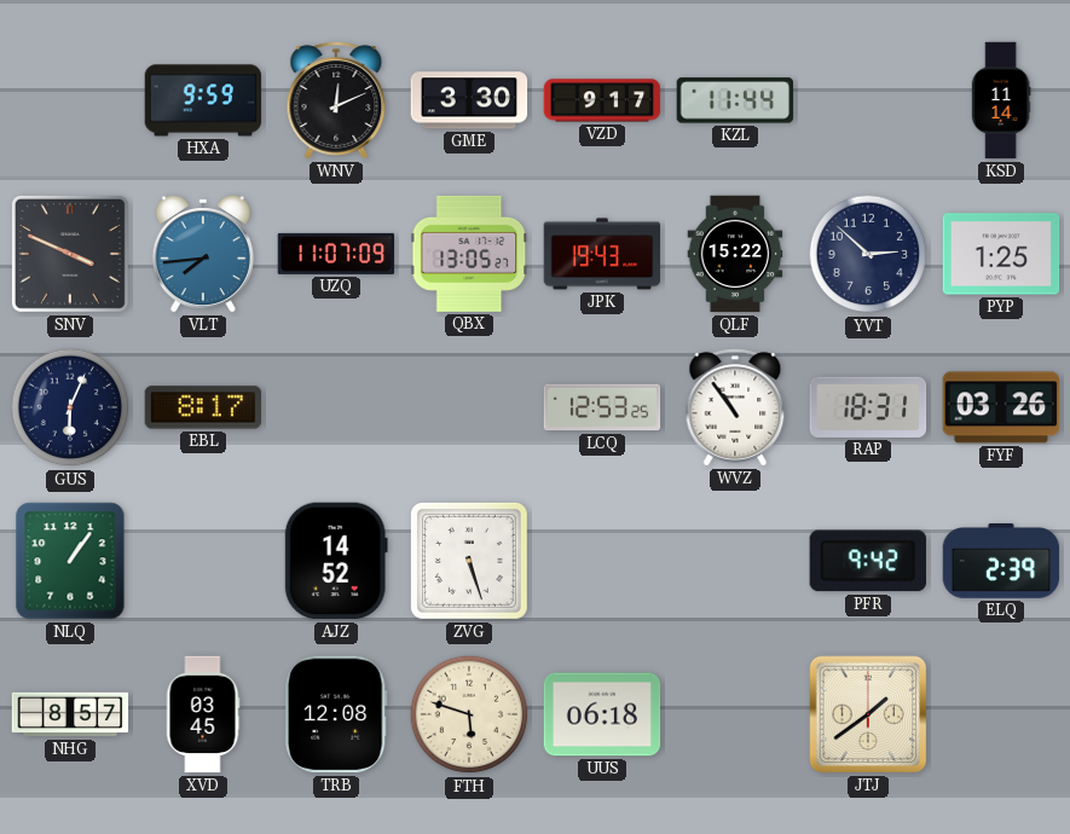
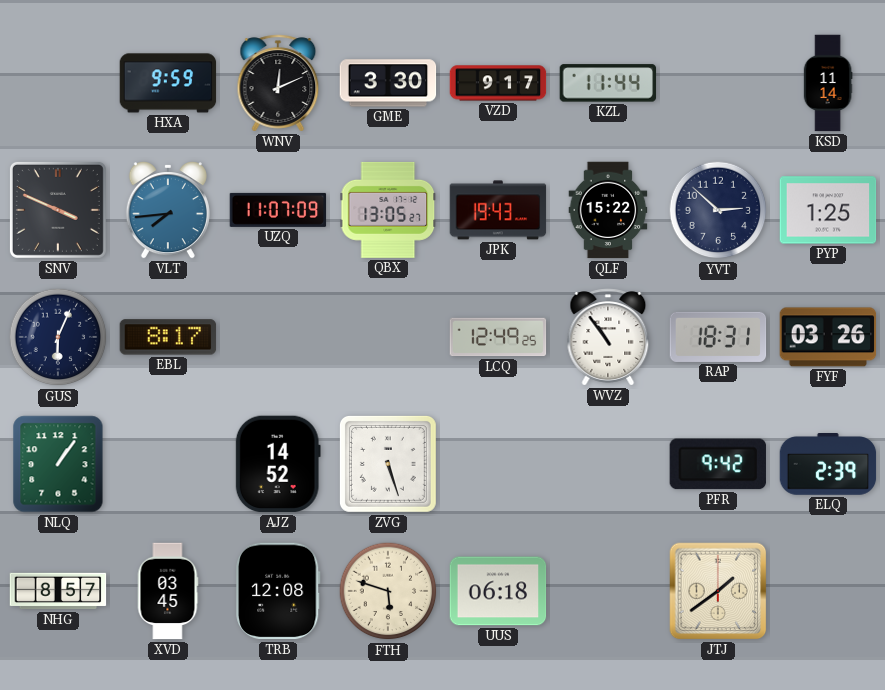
LCQ: 12:53 -> 12:49 (498, 337)
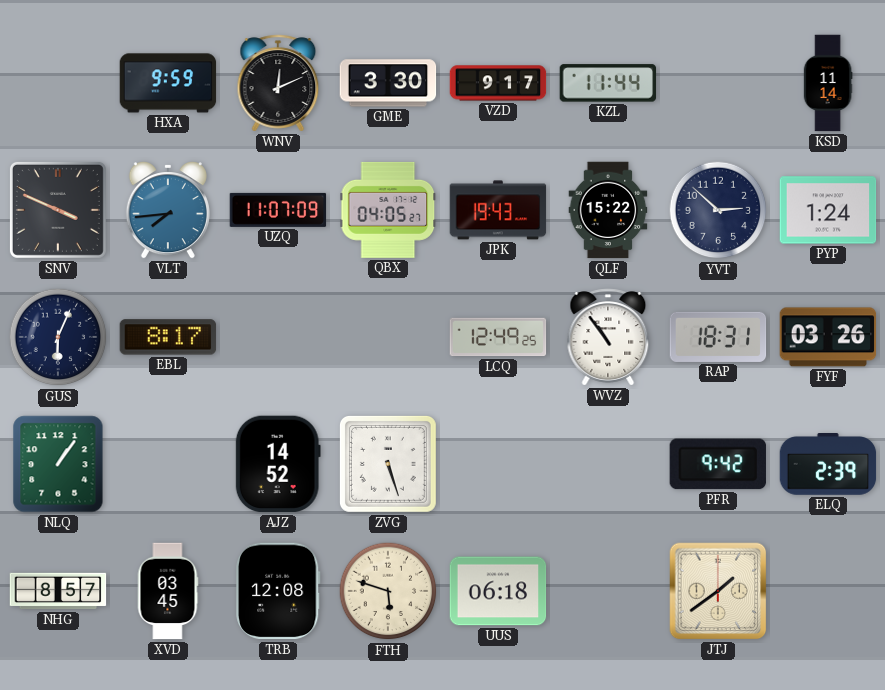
QBX: 13:05 -> 04:05 (388, 210)
PYP: 1:25 -> 1:24 (828, 210)
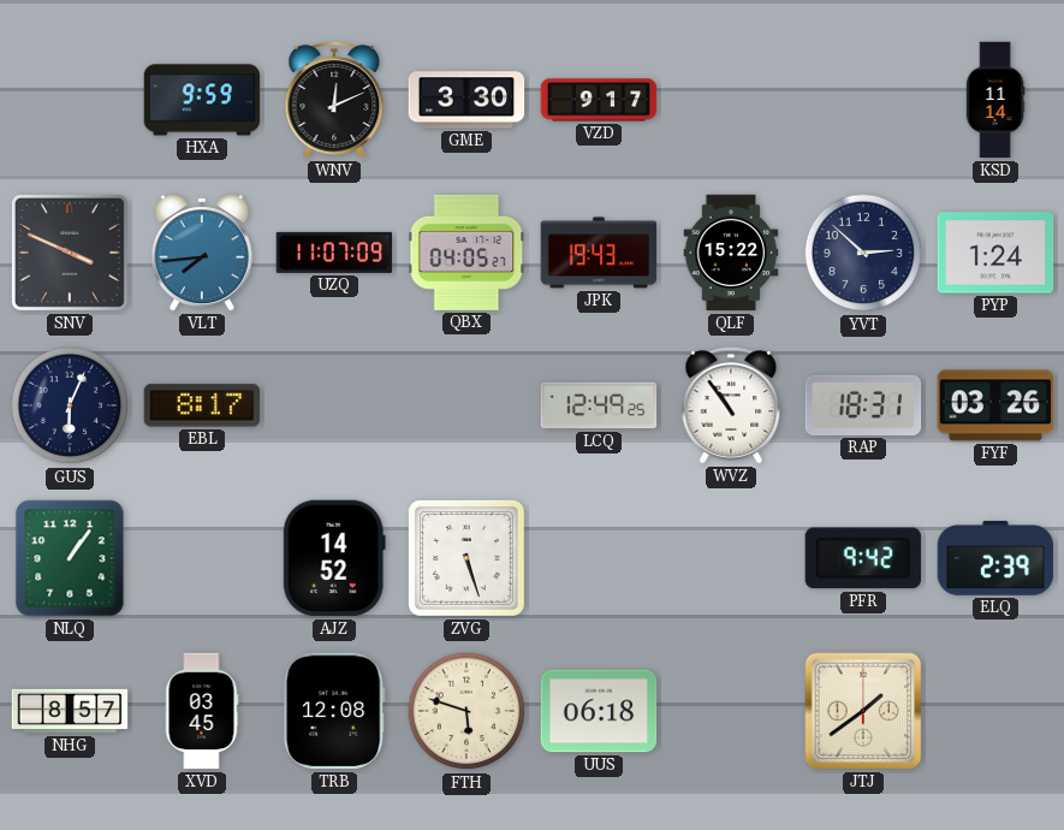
KZL: 11:44 -> none (608, 83)
